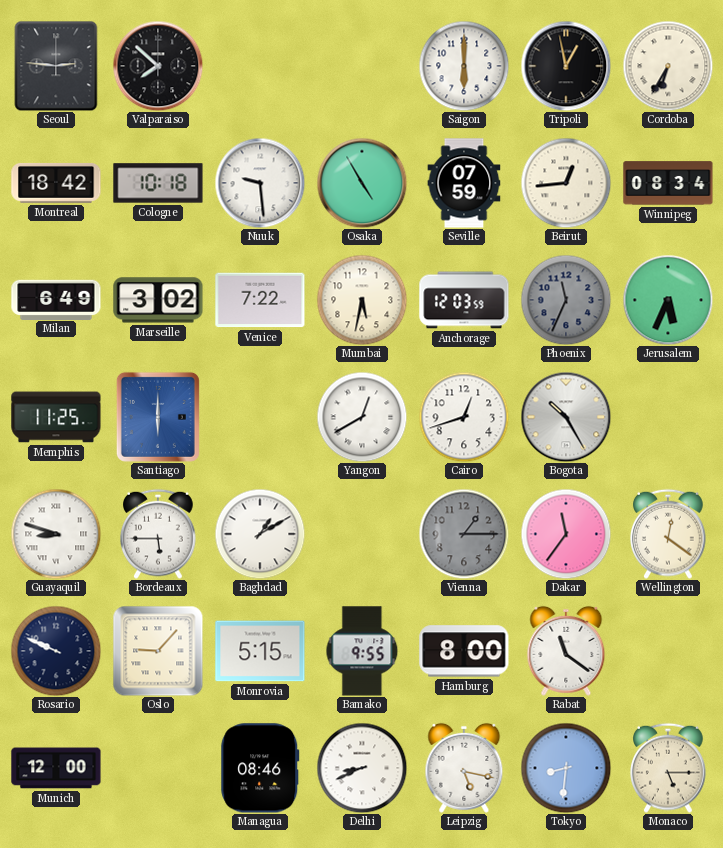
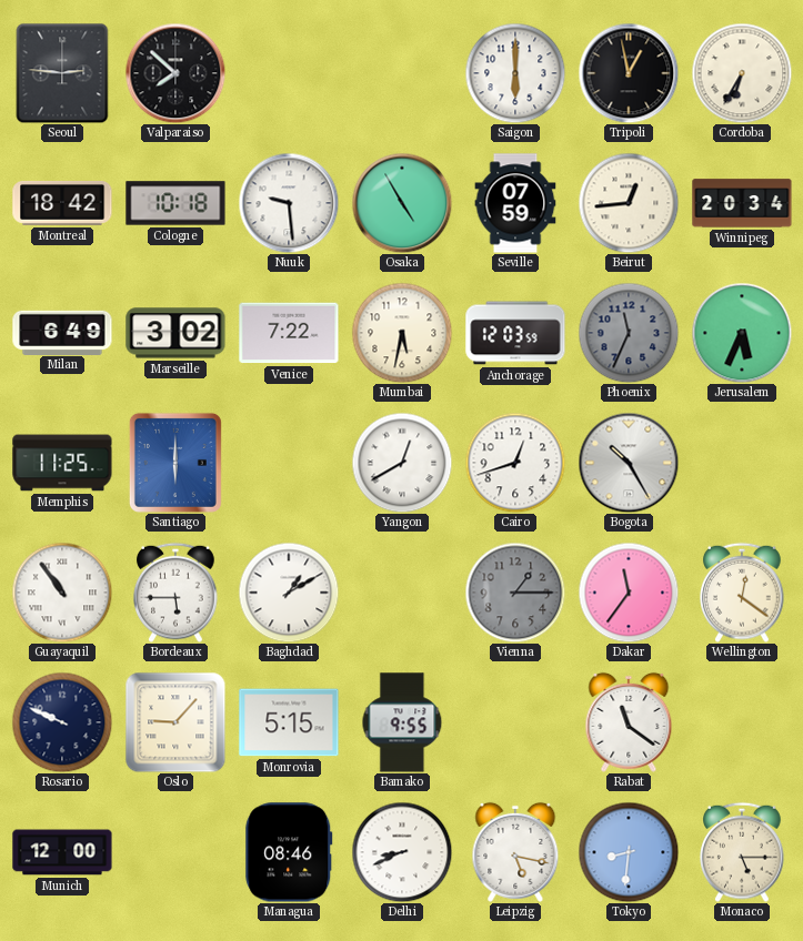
Winnipeg: 08:34 -> 20:34 (742, 203)
Guayaquil: 8:48 -> 10:54 (62, 593)
Hamburg: 8:00 -> none (464, 651)
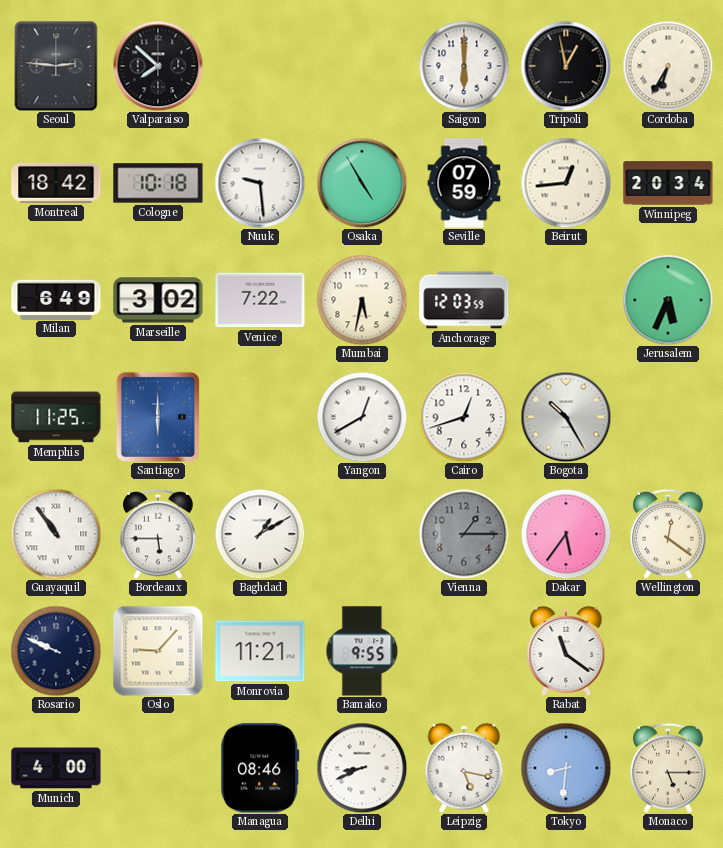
Phoenix: 11:34 -> none (629, 333)
Dakar: 11:36 -> 5:36 (566, 534)
Monrovia: 5:15 -> 11:21 (260, 651)
Munich: 12:00 -> 4:00 (56, 768)
